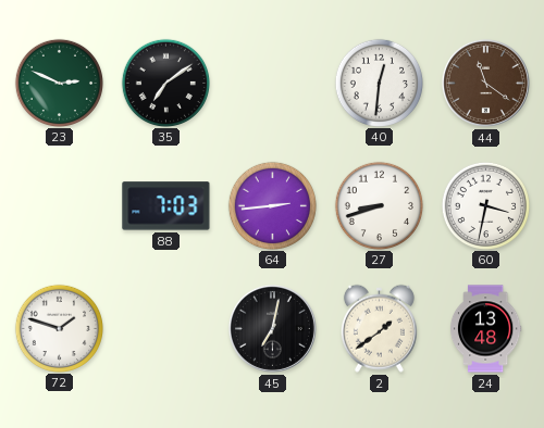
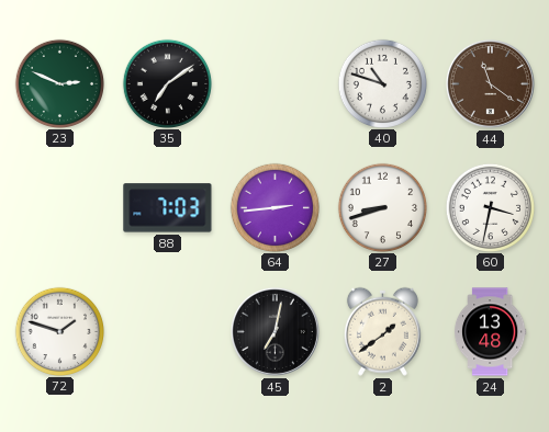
40: 12:31 -> 10:48 (382, 83)
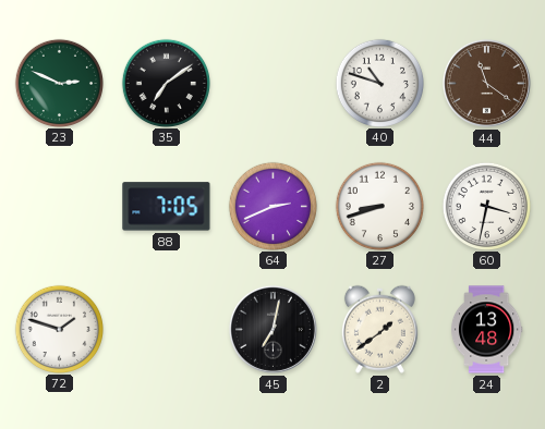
88: 7:03 -> 7:05 (167, 207)
64: 2:44 -> 2:41 (272, 206)
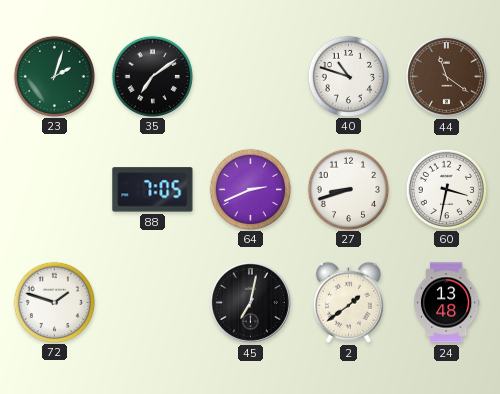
23: 2:49 -> 2:03 (54, 76)
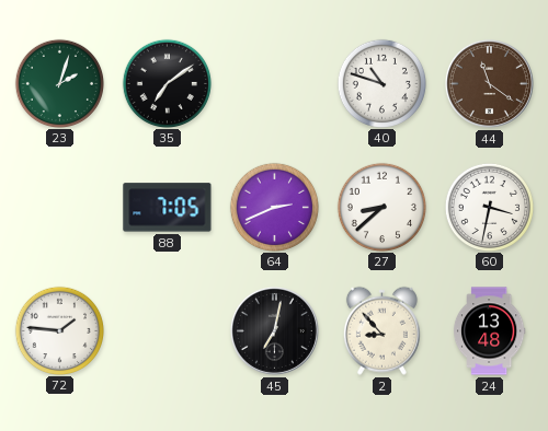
27: 8:42 -> 8:38 (381, 207)
72: 1:48 -> 1:46 (59, 330)
2: 1:39 -> 8:53 (381, 330)
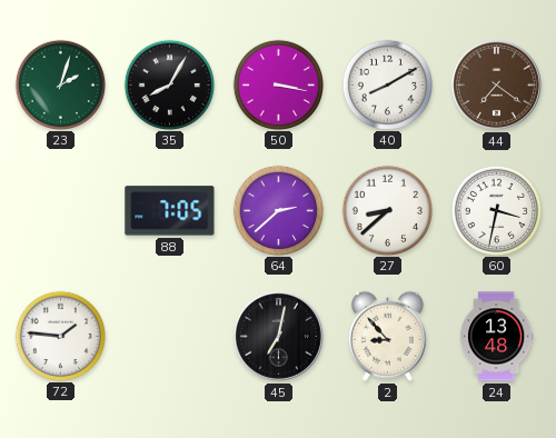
35: 7:09 -> 8:05 (169, 84)
50: none -> 3:17 (278, 84)
40: 10:48 -> 8:10 (387, 84)
44: 11:21 -> 7:21 (496, 84)
64: 2:41 -> 2:38 (278, 210)
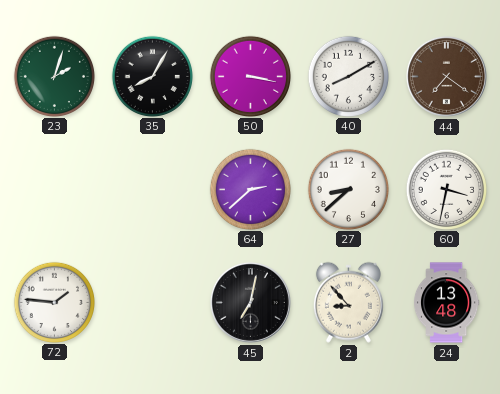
88: 7:05 -> none (170, 211)
